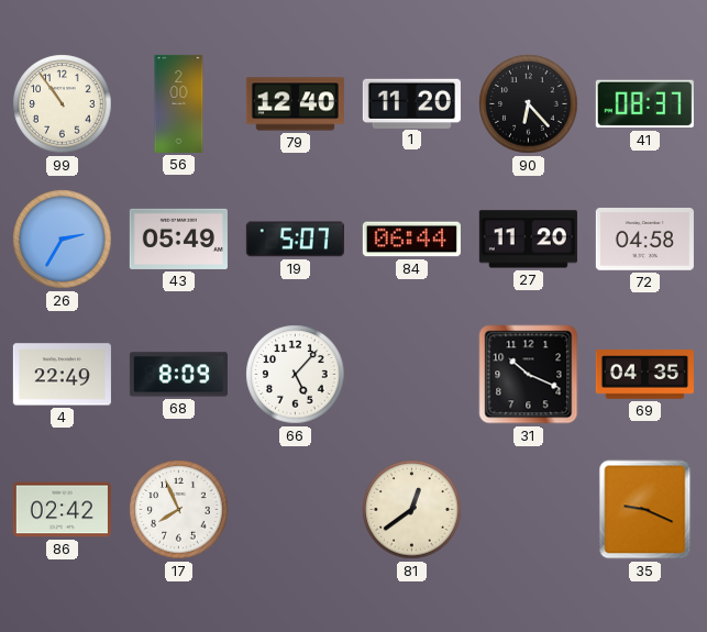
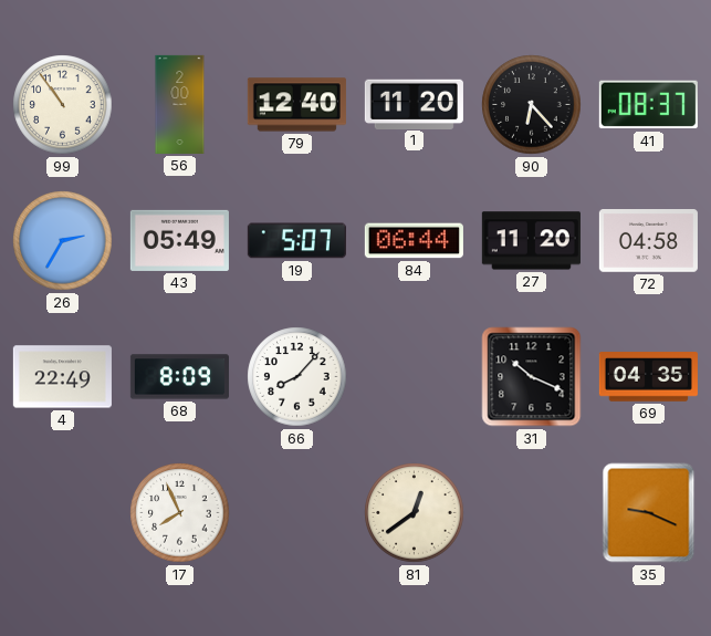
66: 5:07 -> 8:07 (297, 377)
86: 02:42 -> none (62, 510)
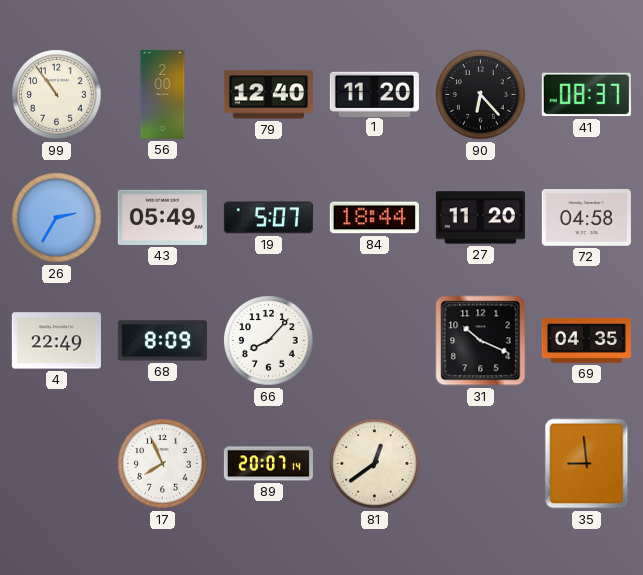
84: 06:44 -> 18:44 (374, 218)
89: none -> 20:07 (268, 464)
35: 9:19 -> 8:59 (587, 464)
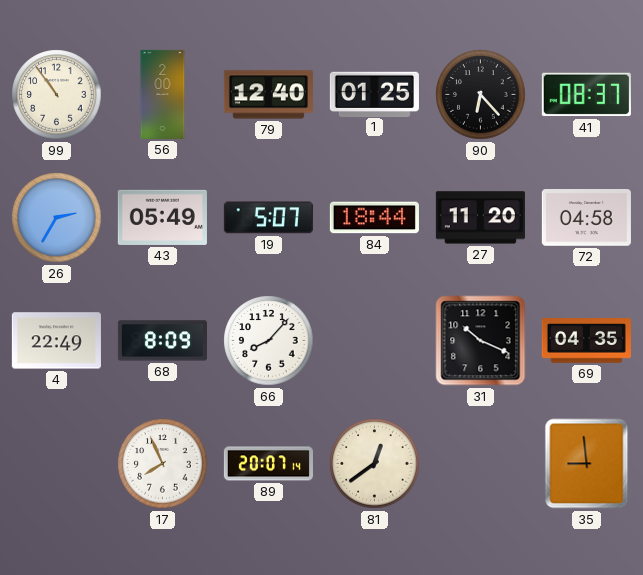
1: 11:20 -> 01:25 (374, 94)
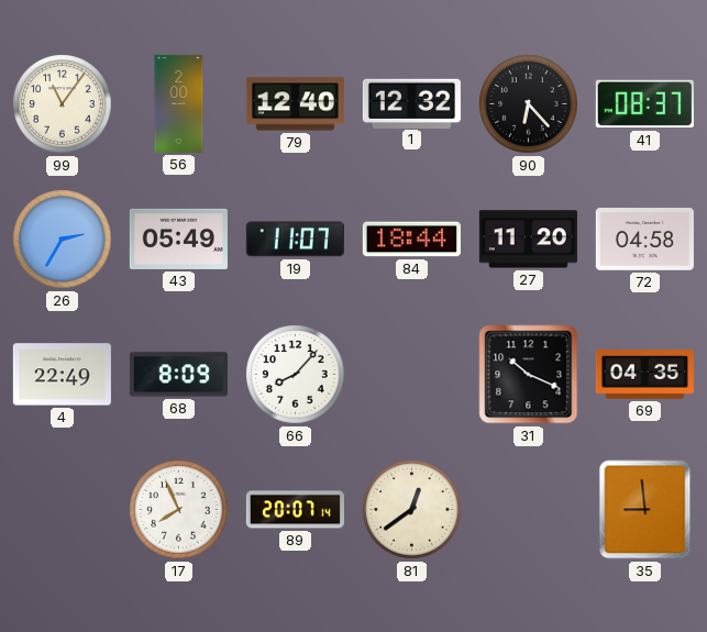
99: 10:54 -> 11:06 (63, 104)
1: 01:25 -> 12:32 (411, 103)
19: 5:07 -> 11:07 (295, 240)
